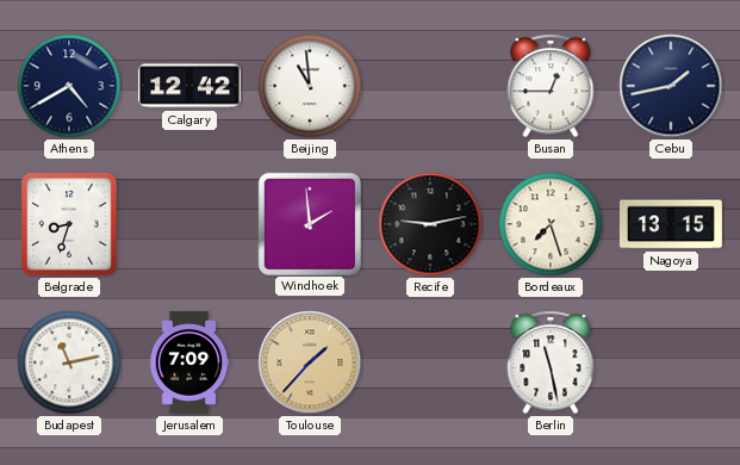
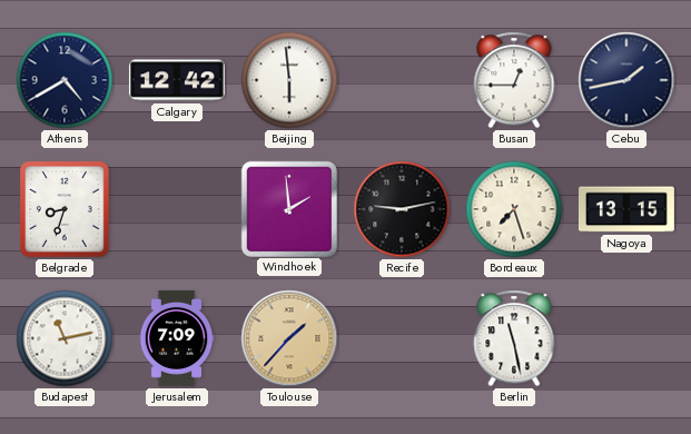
Beijing: 10:59 -> 5:59 (289, 80)
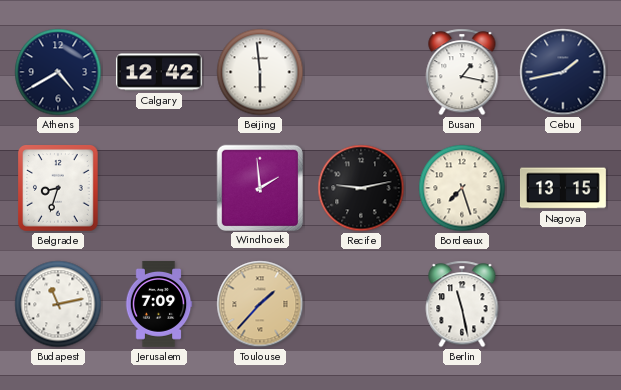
Busan: 12:45 -> 1:17 (462, 72)
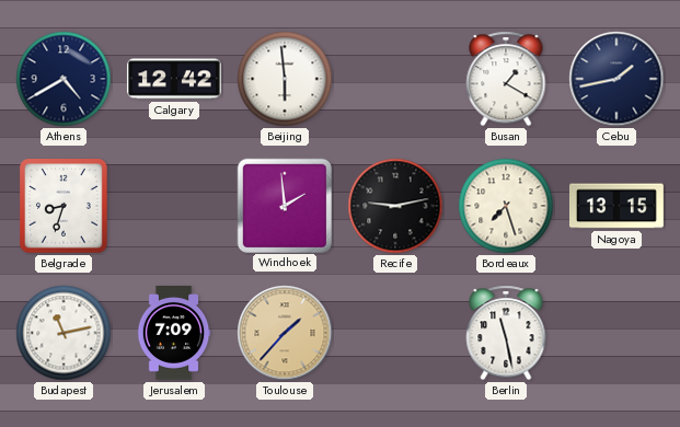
Busan: 1:17 -> 1:20 (506, 79)
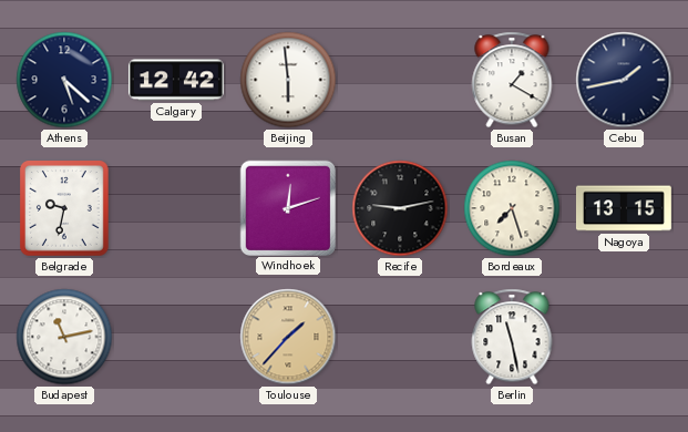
Athens: 4:40 -> 5:22 (64, 80)
Belgrade: 8:33 -> 9:32 (65, 208)
Windhoek: 1:59 -> 12:12 (287, 207)
Jerusalem: 7:09 -> none (174, 333)
